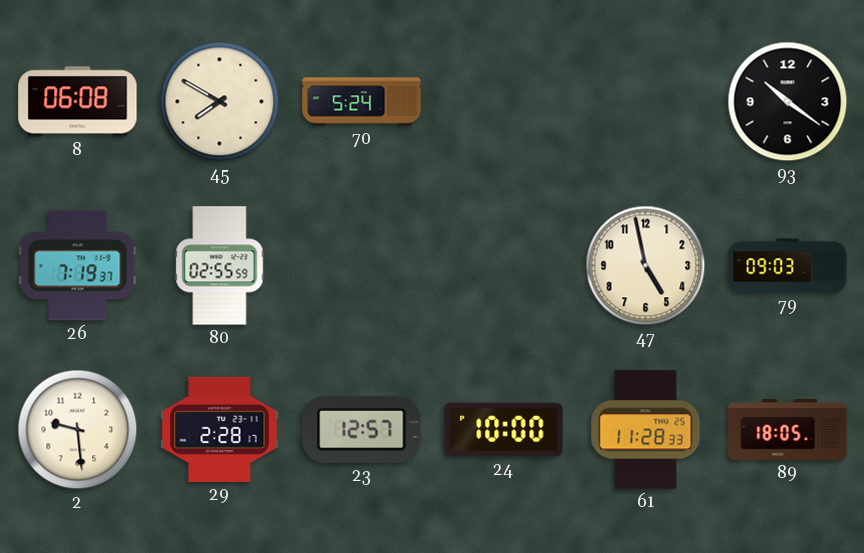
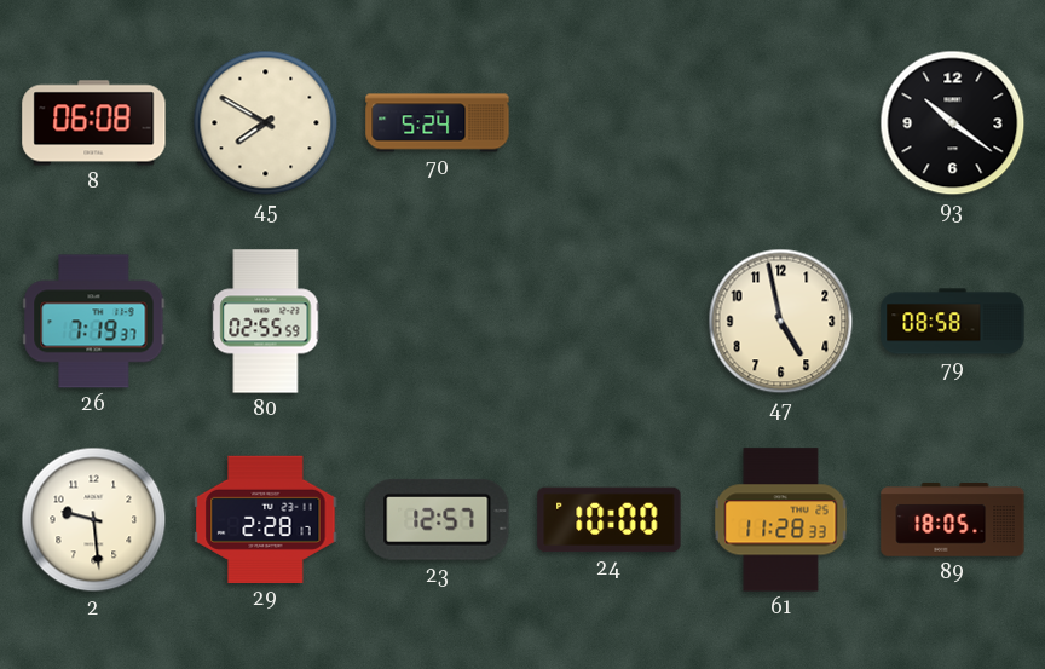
79: 09:03 -> 08:58 (953, 322)
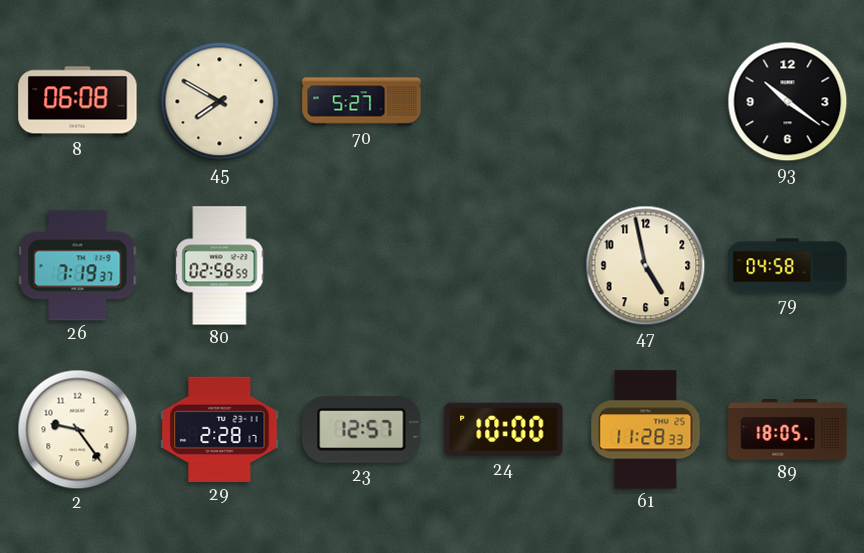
70: 5:24 -> 5:27 (362, 102)
80: 02:55 -> 02:58 (220, 266)
79: 08:58 -> 04:58 (788, 266)
2: 9:29 -> 9:24 (78, 430)
